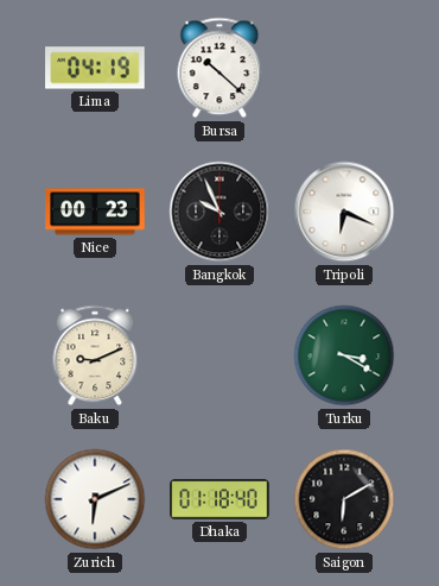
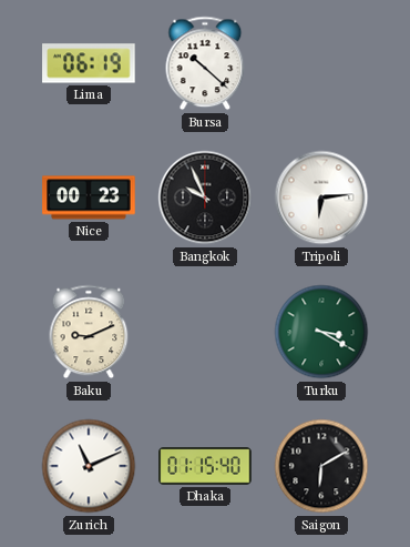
Lima: 04:19 -> 06:19 (89, 63)
Tripoli: 6:19 -> 6:14 (321, 197)
Zurich: 6:11 -> 11:11 (89, 466)
Dhaka: 01:18 -> 01:15 (205, 466)
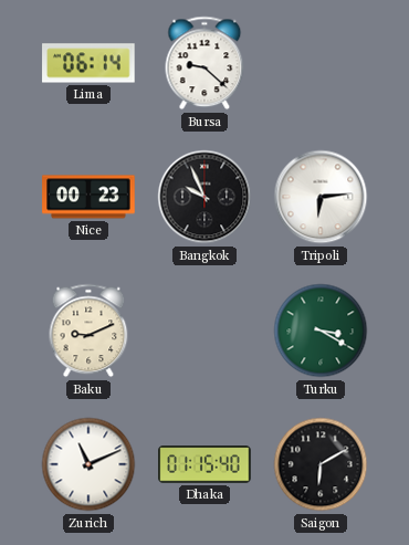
Lima: 06:19 -> 06:14 (88, 63)
Bursa: 10:22 -> 9:22 (204, 63)
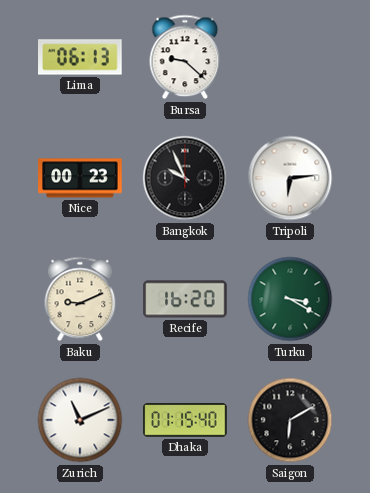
Lima: 06:14 -> 06:13 (80, 57)
Recife: none -> 16:20 (185, 299)
